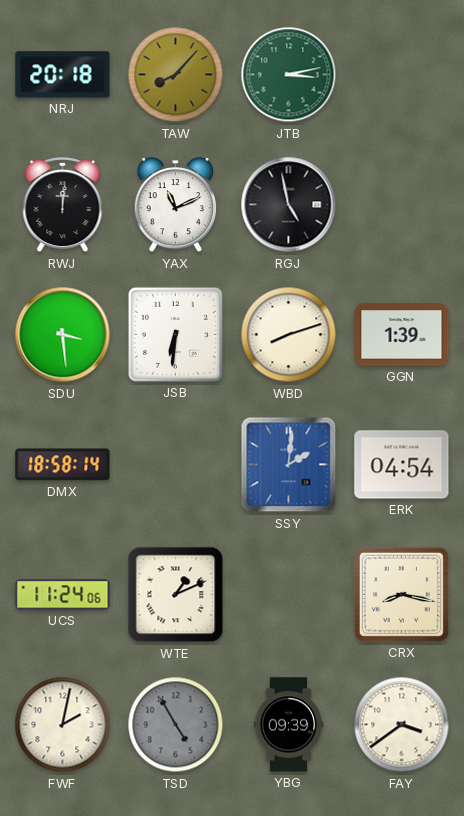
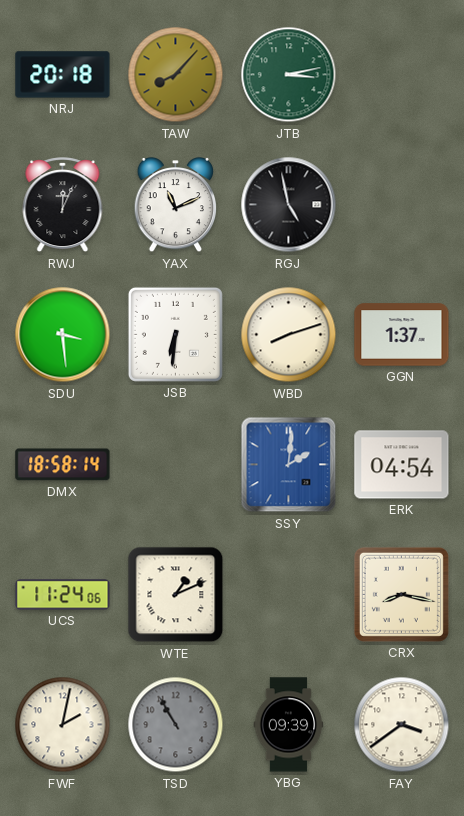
RWJ: 12:01 -> 12:04 (63, 205)
GGN: 1:39 -> 1:37 (402, 335)
TSD: 4:55 -> 10:55 (176, 725)
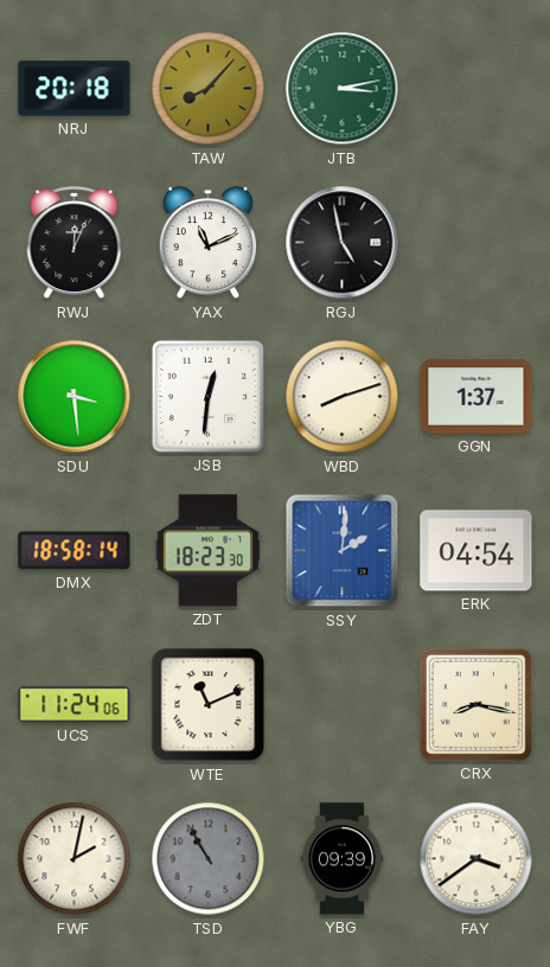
JSB: 6:31 -> 12:31 (207, 396)
ZDT: none -> 18:23 (209, 551)
WTE: 1:11 -> 11:11 (209, 705)
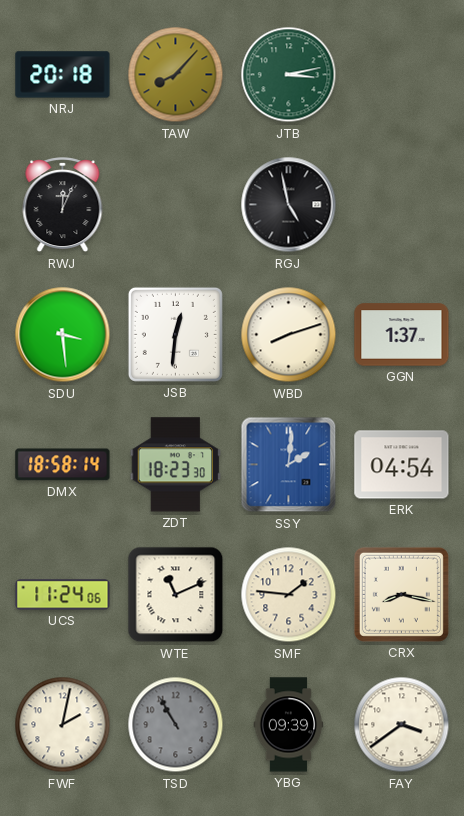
YAX: 11:11 -> none (209, 244)
SMF: none -> 1:46 (289, 595)
